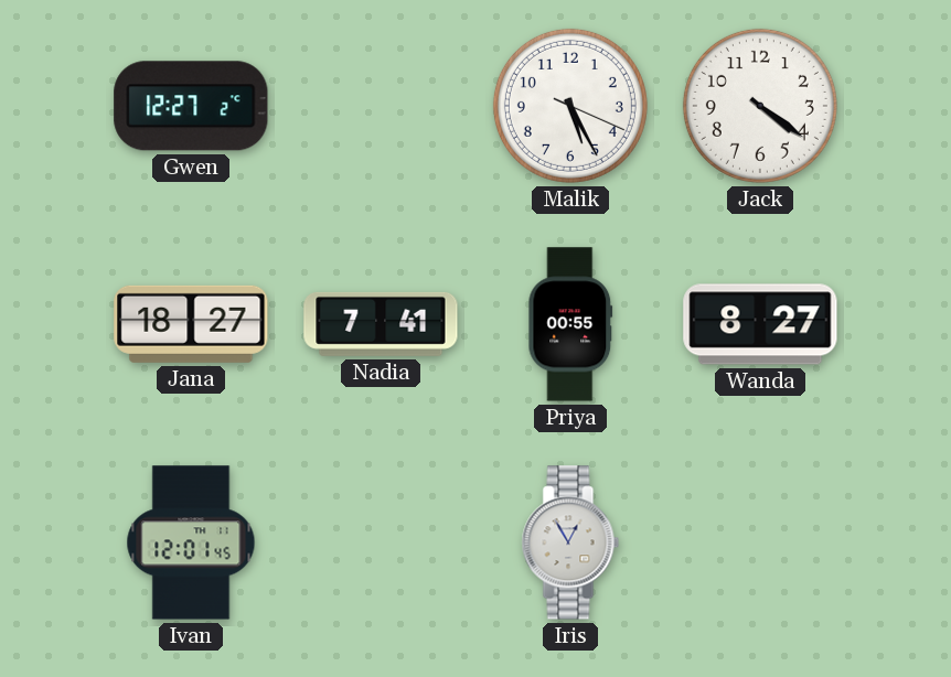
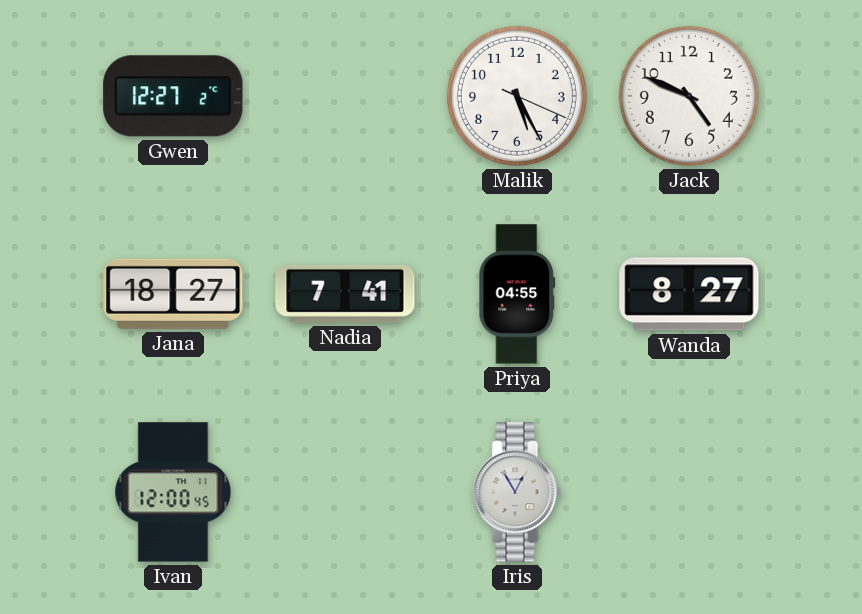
Jack: 4:21 -> 4:49 (689, 96)
Priya: 00:55 -> 04:55 (517, 294)
Ivan: 12:01 -> 12:00 (173, 492)
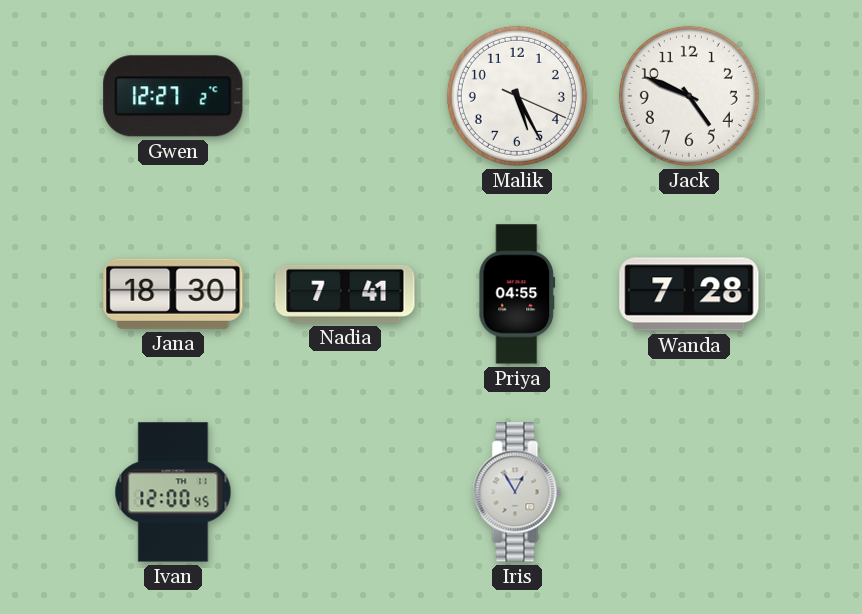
Jana: 18:27 -> 18:30 (173, 294)
Wanda: 8:27 -> 7:28 (689, 294)
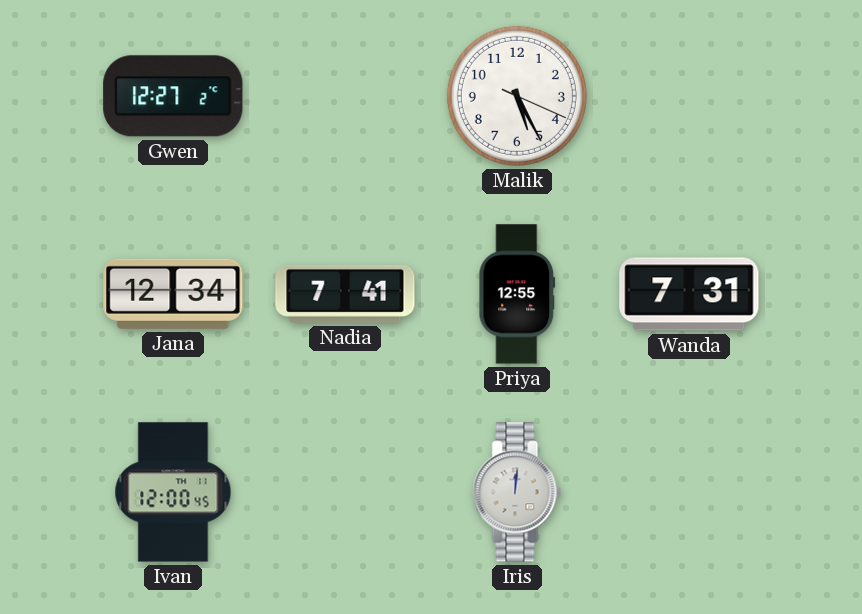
Jack: 4:49 -> none (689, 96)
Jana: 18:30 -> 12:34 (173, 294)
Priya: 04:55 -> 12:55 (517, 294)
Wanda: 7:28 -> 7:31 (689, 294)
Iris: 12:55 -> 12:01 (517, 492)
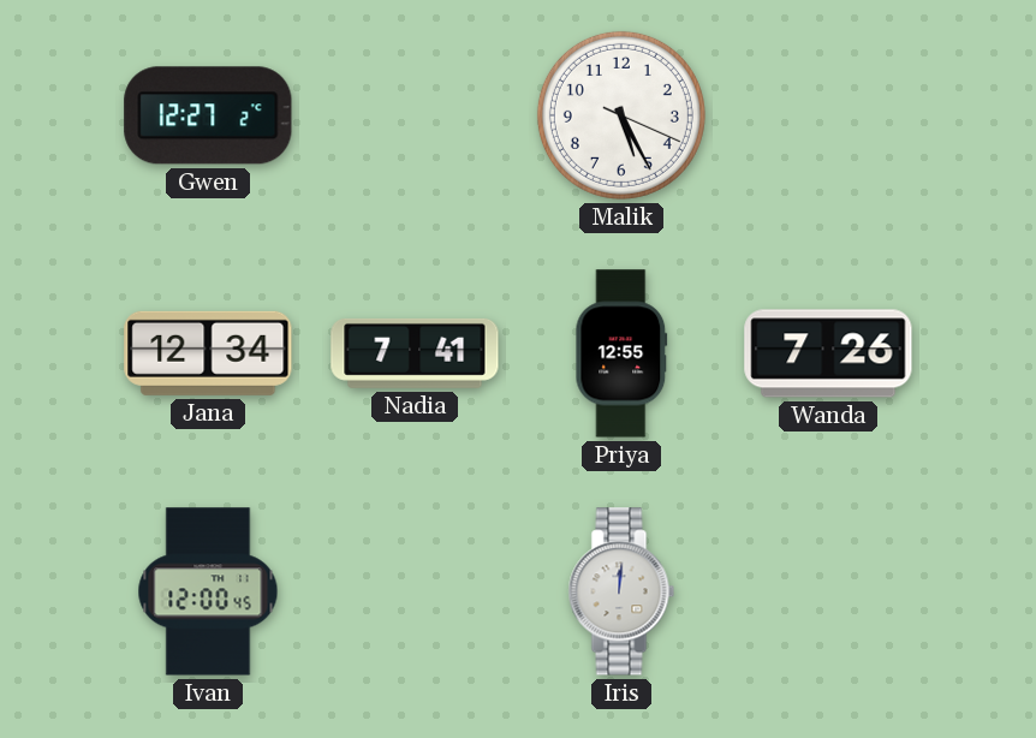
Wanda: 7:31 -> 7:26 (828, 353)
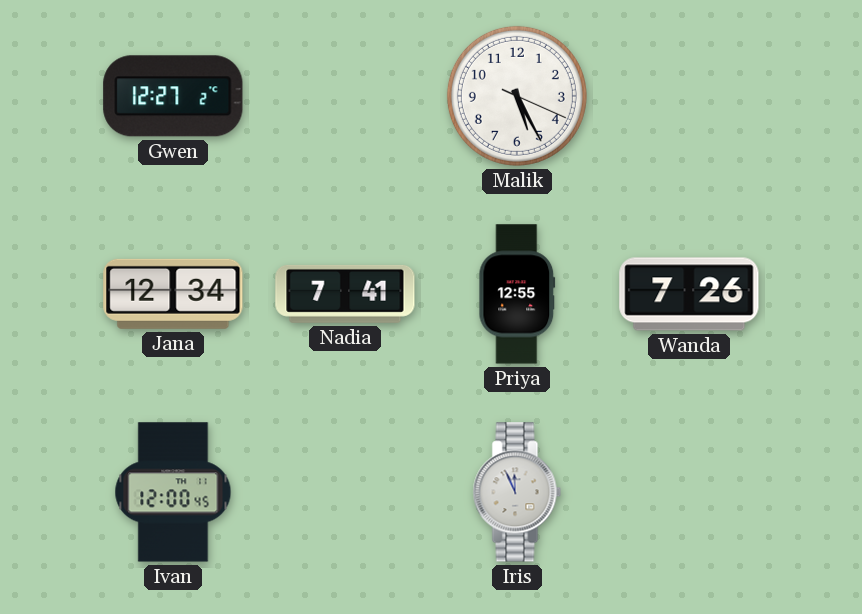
Iris: 12:01 -> 11:56 (517, 492)
